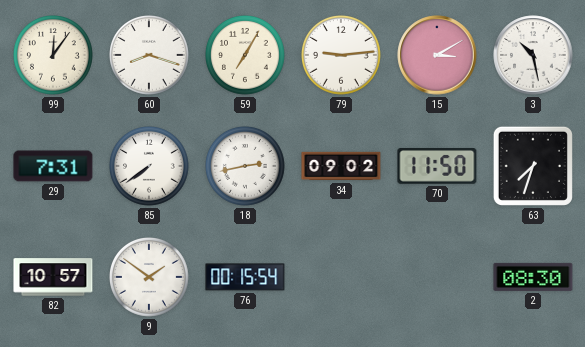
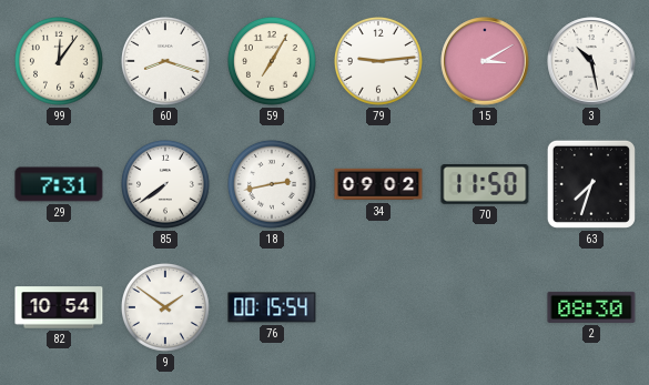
82: 10:57 -> 10:54 (59, 307)
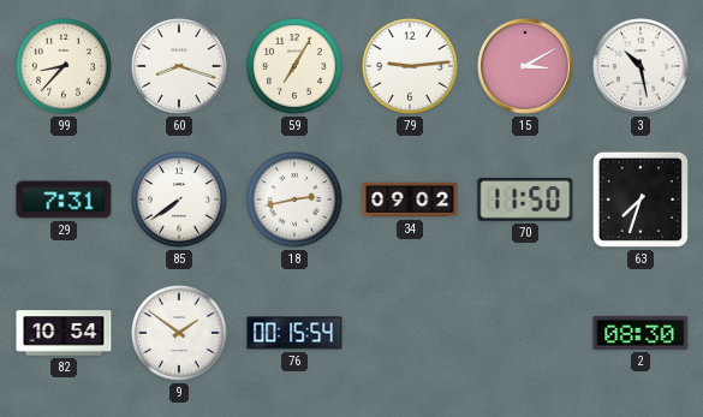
99: 12:06 -> 8:37 (65, 67)
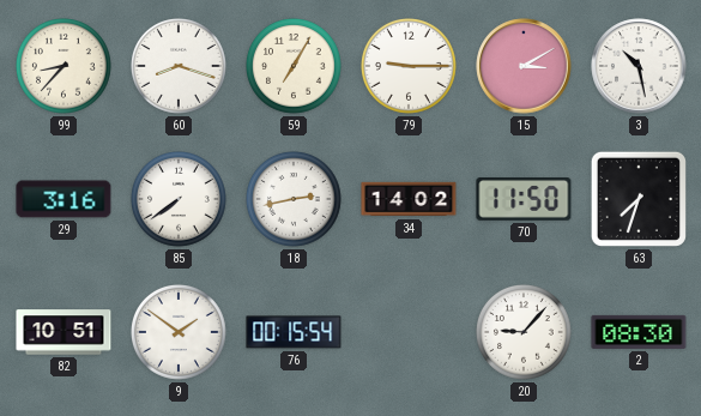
79: 9:14 -> 9:15 (410, 67)
29: 7:31 -> 3:16 (64, 199)
34: 09:02 -> 14:02 (409, 199)
82: 10:54 -> 10:51 (64, 332)
20: none -> 9:07 (525, 333)
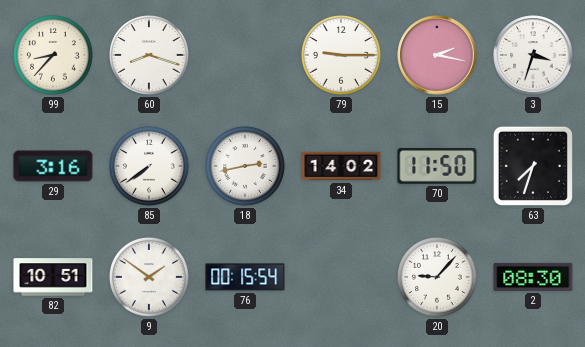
59: 7:05 -> none (295, 67)
15: 3:10 -> 2:17 (437, 55)
3: 10:28 -> 3:33 (533, 55)
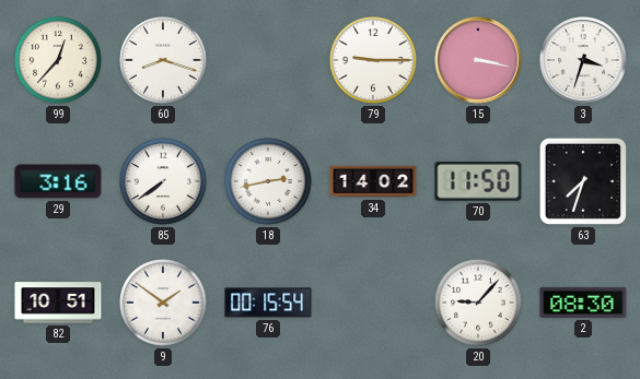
99: 8:37 -> 12:37 (59, 61)
15: 2:17 -> 3:17 (478, 60)
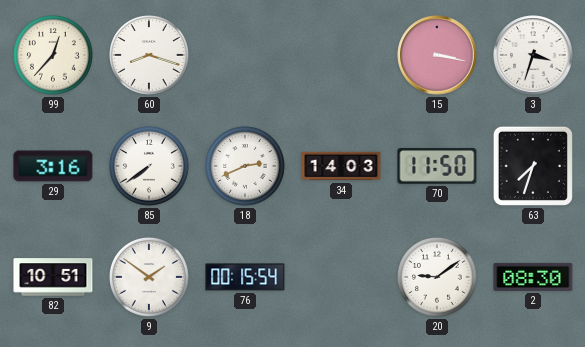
79: 9:15 -> none (374, 61)
18: 2:43 -> 2:41 (246, 167)
34: 14:02 -> 14:03 (341, 166)
20: 9:07 -> 9:09 (438, 278)
